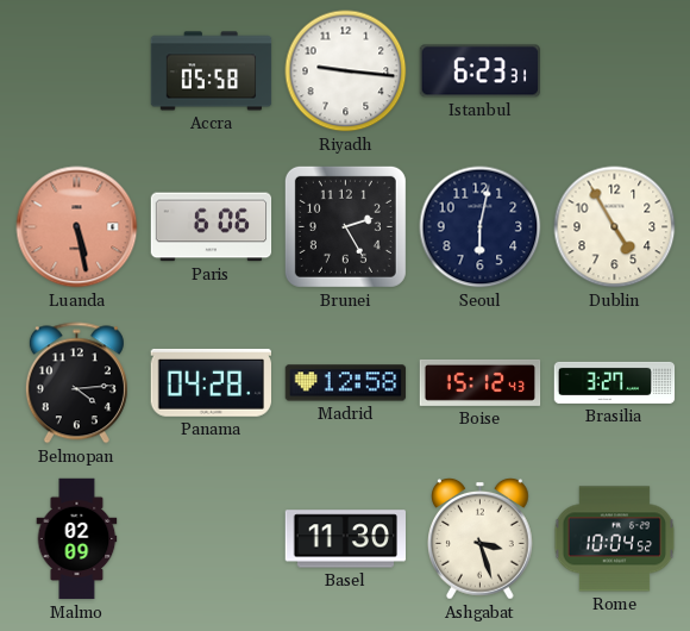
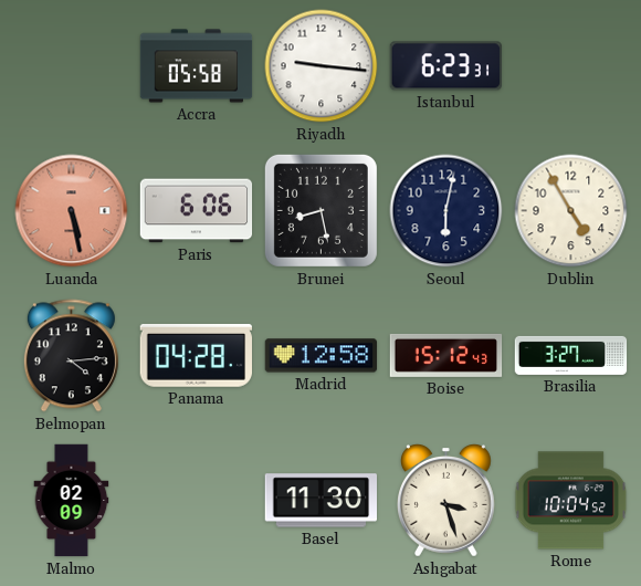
Brunei: 2:25 -> 8:28 (320, 210)
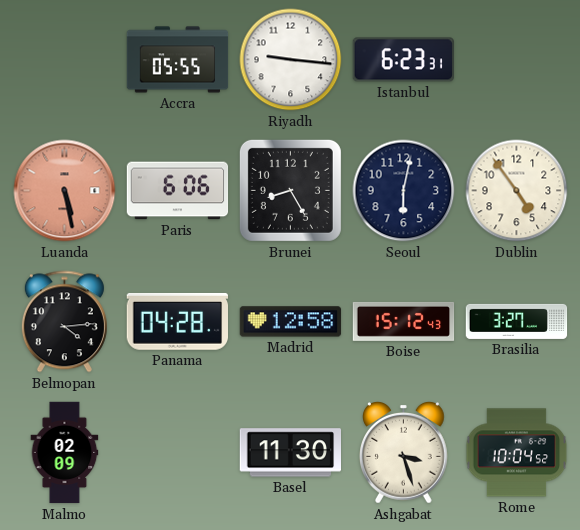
Accra: 05:58 -> 05:55 (178, 60)
Brunei: 8:28 -> 8:25 (290, 190)
Dublin: 4:55 -> 4:54 (517, 191)
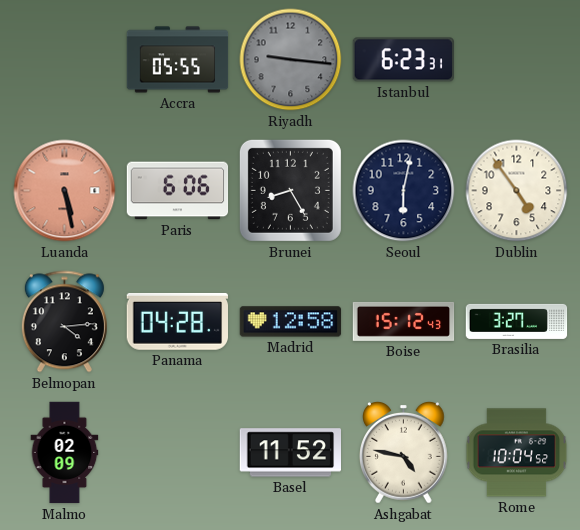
Riyadh dial: white -> grey (291, 60)
Basel: 11:30 -> 11:52 (291, 453)
Ashgabat: 3:27 -> 4:47 (404, 453)
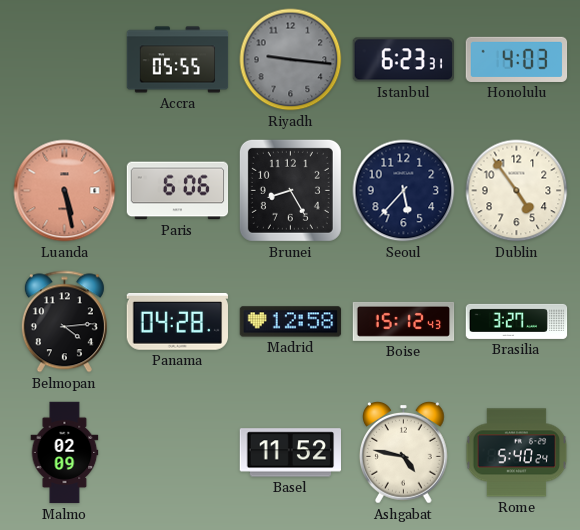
Honolulu: none -> 4:03 (517, 59)
Seoul: 6:02 -> 5:37 (404, 191)
Rome: 10:04 -> 5:40 (517, 453)
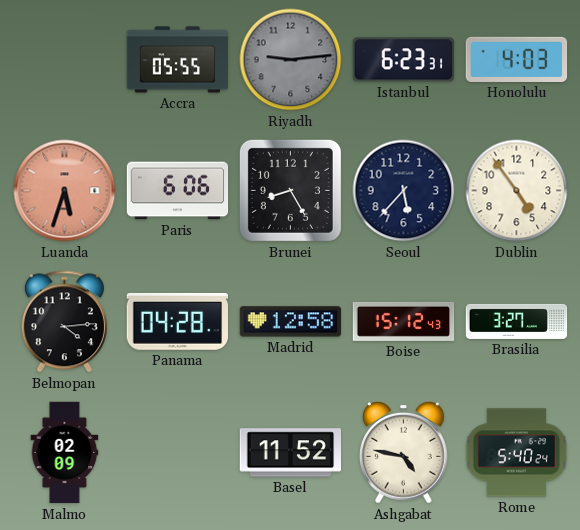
Riyadh: 9:16 -> 9:14 (291, 60)
Luanda: 5:28 -> 5:33 (65, 191)
